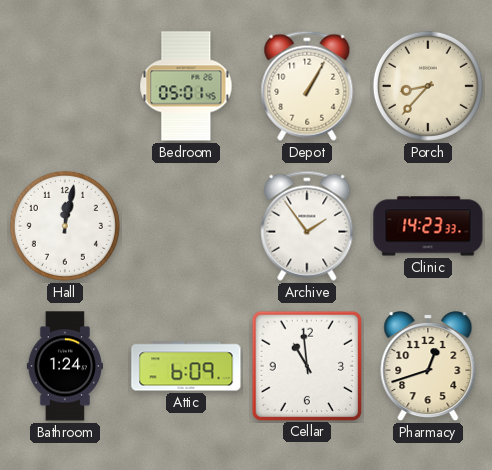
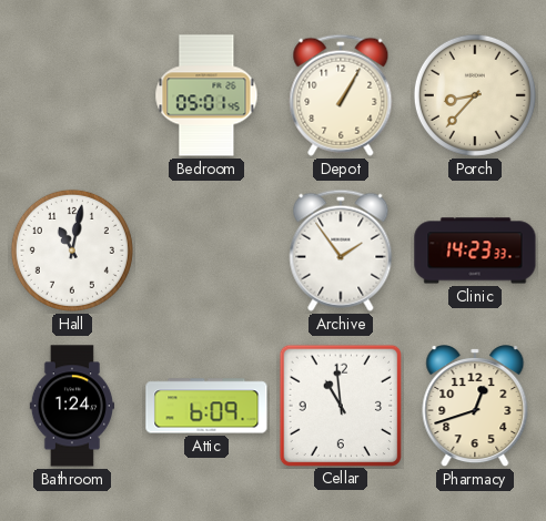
Hall: 12:02 -> 11:02 (72, 251)
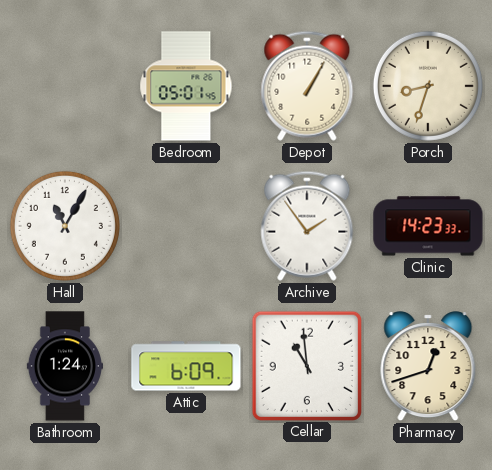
Porch: 8:37 -> 8:33 (428, 86)
Hall: 11:02 -> 11:05 (65, 226)
